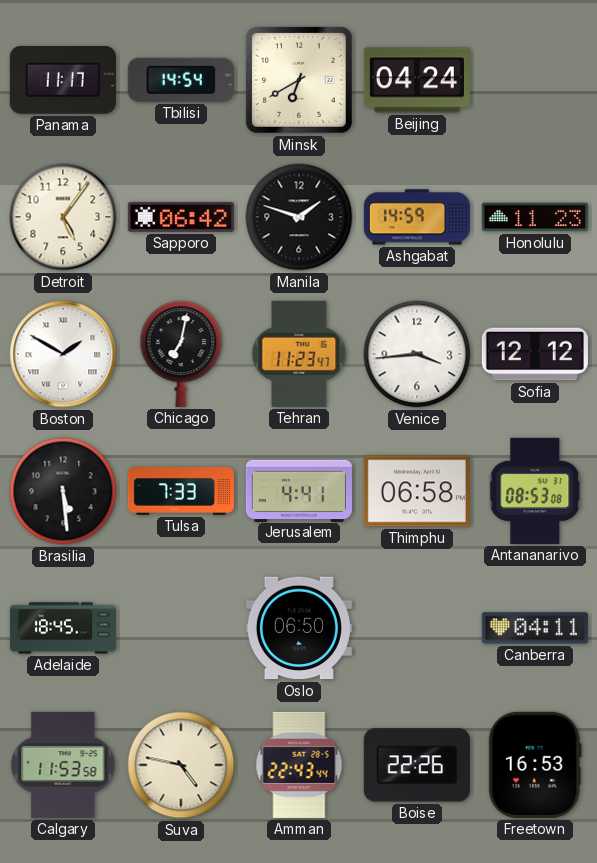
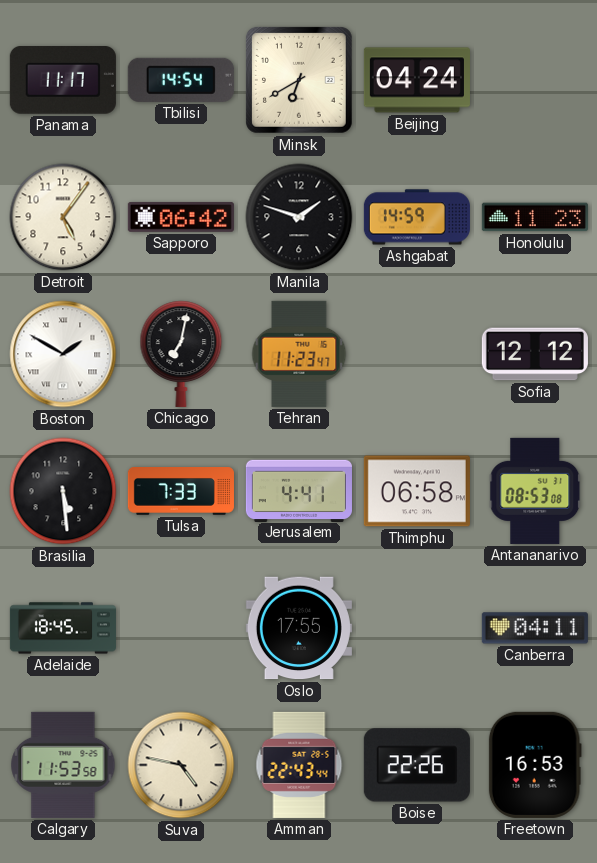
Venice: 3:44 -> none (417, 354)
Oslo: 06:50 -> 17:55 (299, 628)
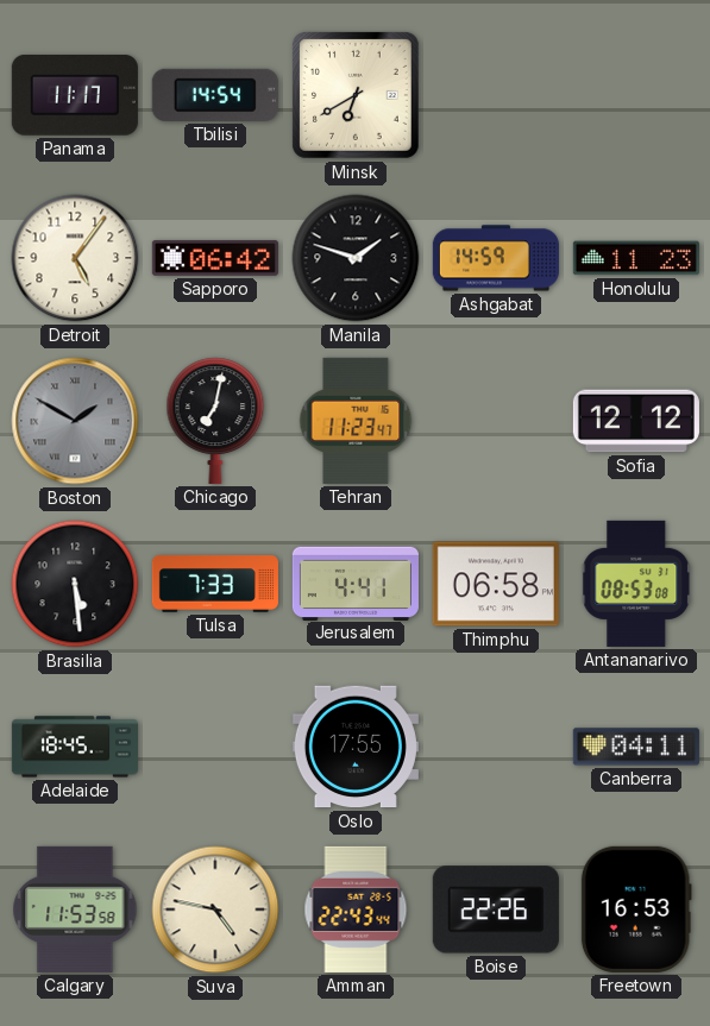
Beijing: 04:24 -> none (417, 80)
Boston dial: white -> grey (75, 421)
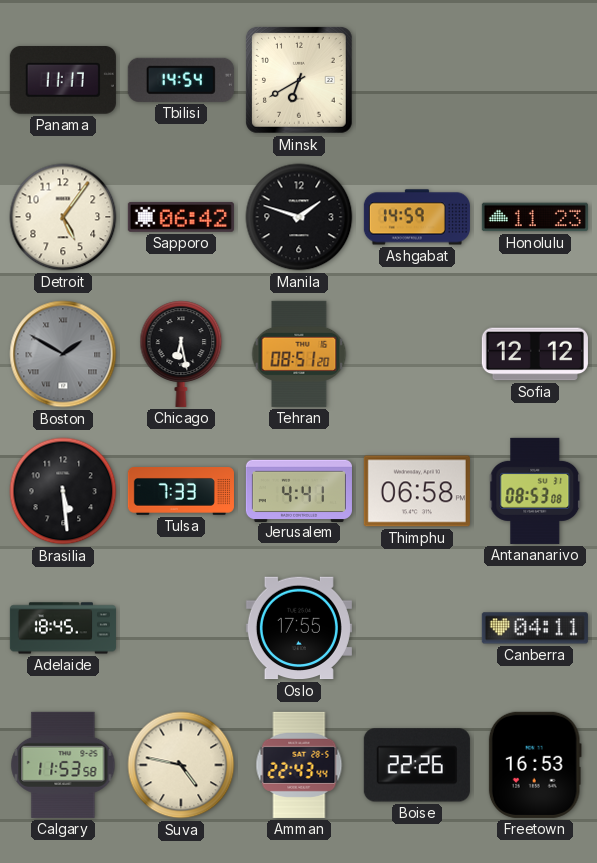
Chicago: 7:02 -> 6:28 (181, 354)
Tehran: 11:23 -> 08:51 (299, 354)
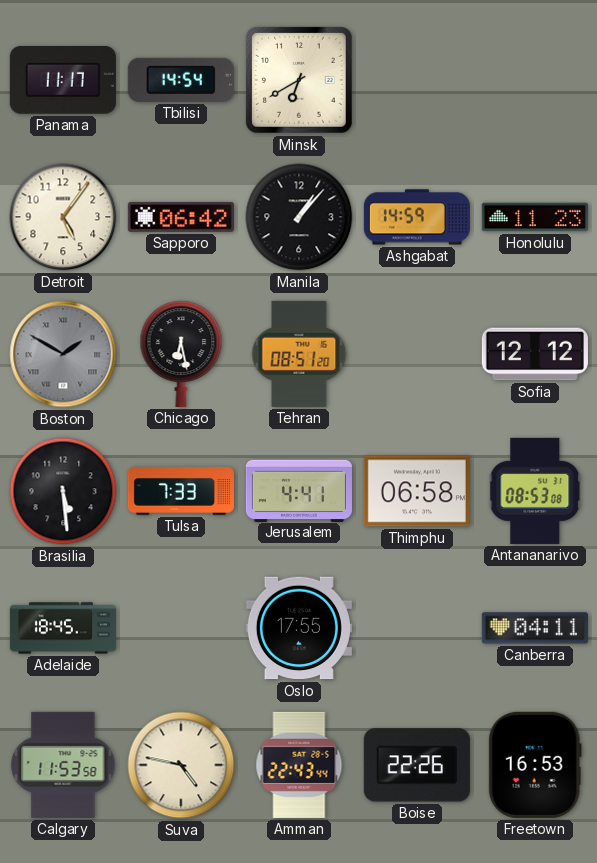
Manila: 1:48 -> 1:07 (299, 217)
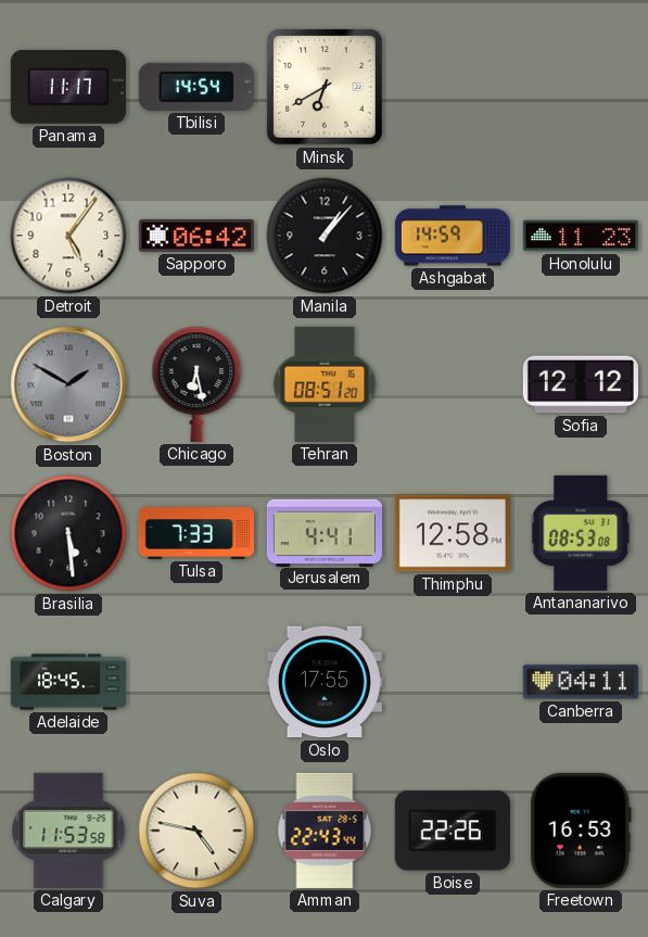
Thimphu: 06:58 -> 12:58 (453, 533)
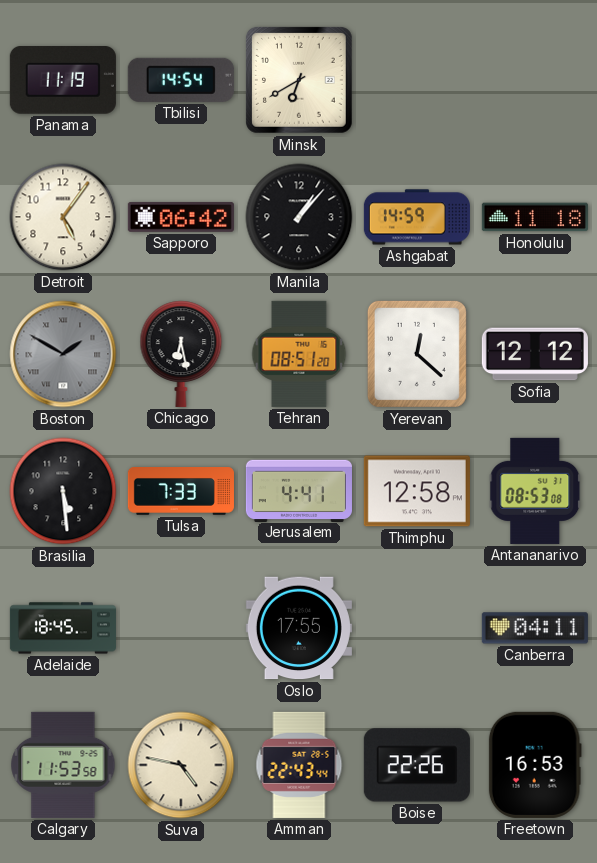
Panama: 11:17 -> 11:19 (63, 81)
Honolulu: 11:23 -> 11:18 (535, 217)
Yerevan: none -> 12:22 (417, 354)
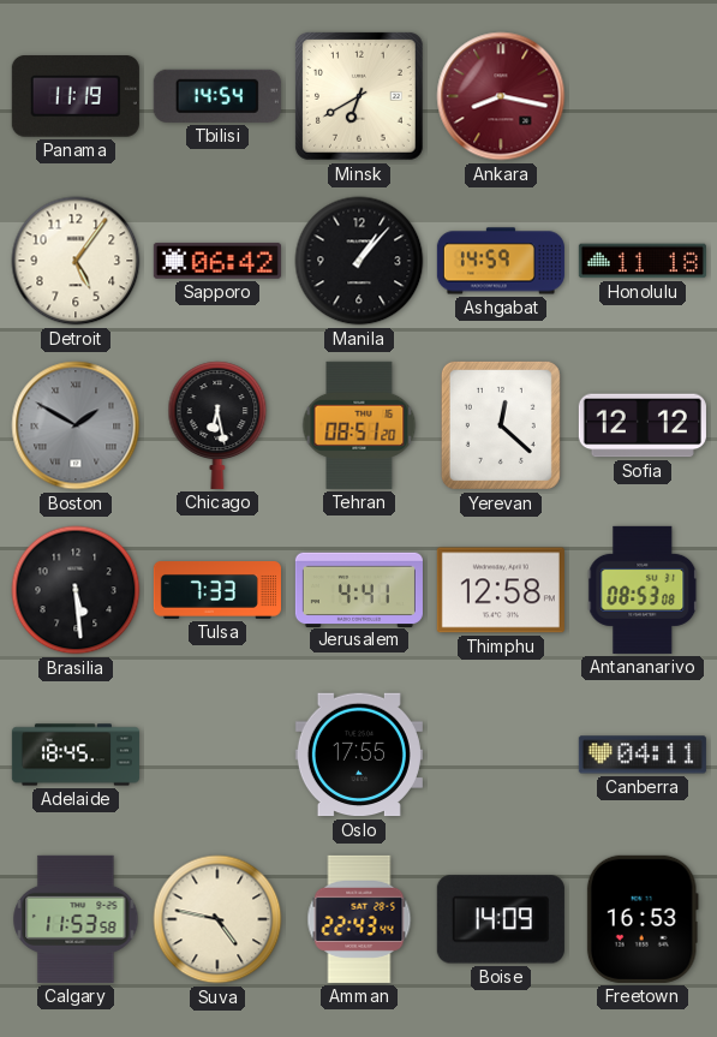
Ankara: none -> 8:17 (501, 96)
Boise: 22:26 -> 14:09 (501, 919)
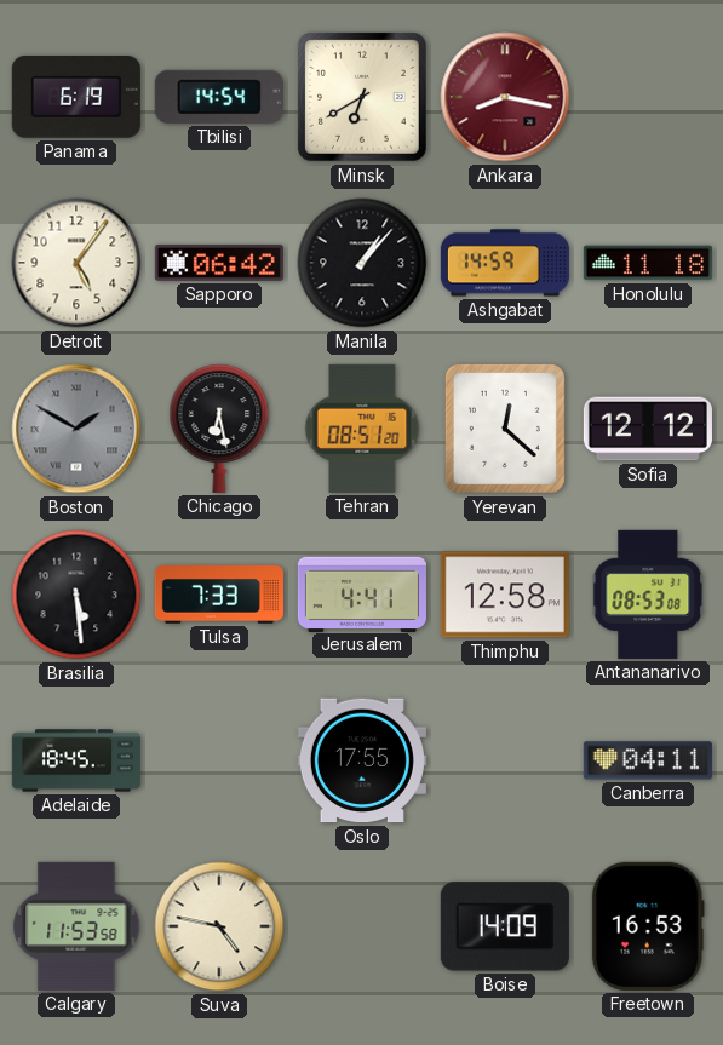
Panama: 11:19 -> 6:19 (76, 98)
Amman: 22:43 -> none (359, 919)
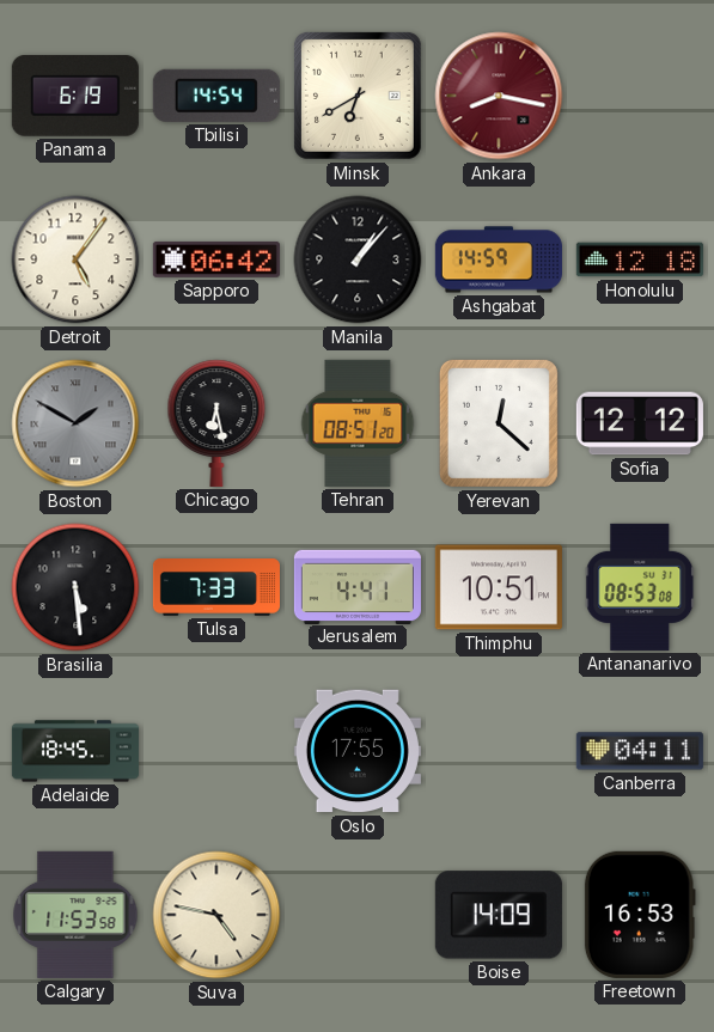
Honolulu: 11:18 -> 12:18 (640, 259)
Thimphu: 12:58 -> 10:51 (499, 587)
